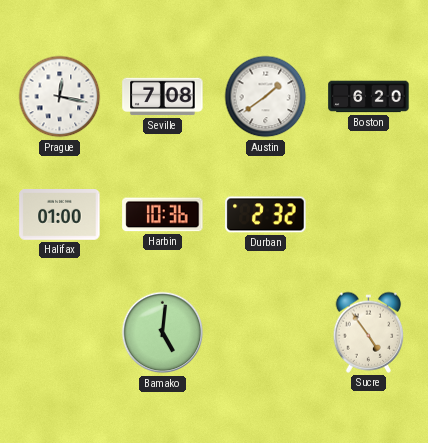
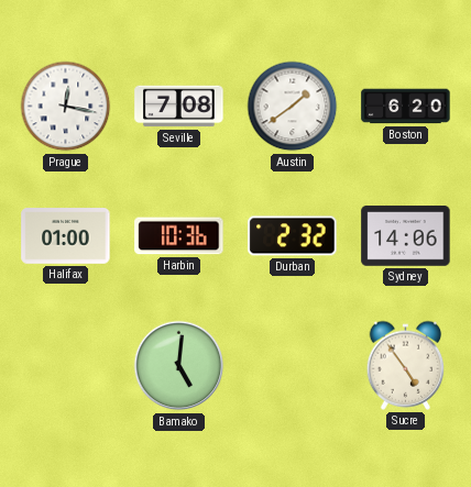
Sydney: none -> 14:06 (406, 236)
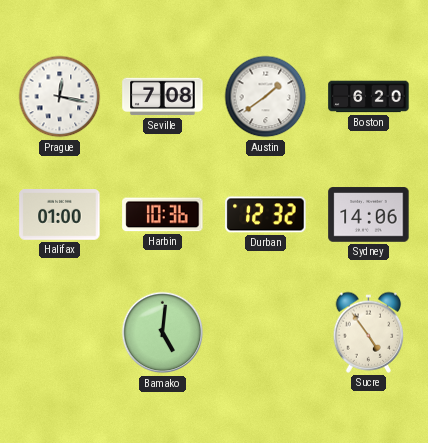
Durban: 2:32 -> 12:32 (266, 215)
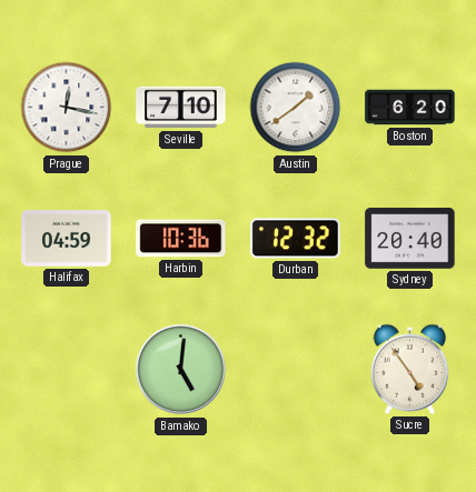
Seville: 7:08 -> 7:10 (181, 108)
Halifax: 01:00 -> 04:59 (67, 239)
Sydney: 14:06 -> 20:40 (410, 239)
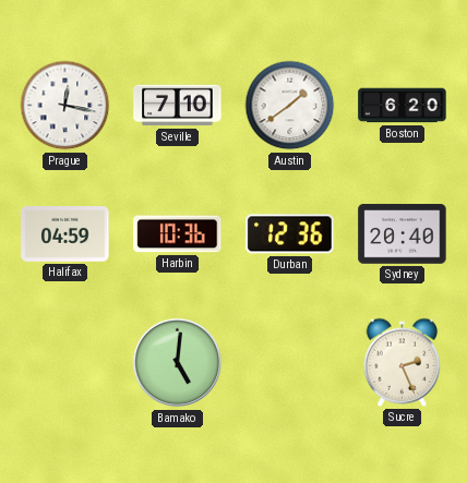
Durban: 12:32 -> 12:36 (290, 234)
Sucre: 4:54 -> 2:26 (403, 362)
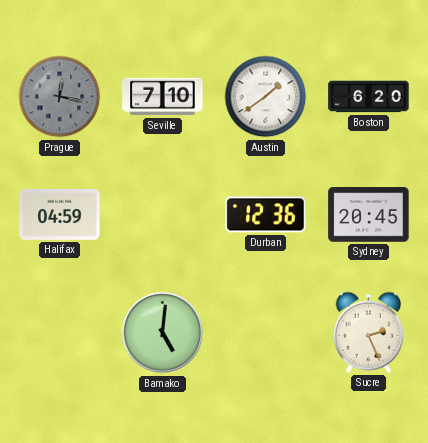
Prague dial: white -> grey (60, 97)
Harbin: 10:36 -> none (178, 234)
Sydney: 20:40 -> 20:45 (369, 215)
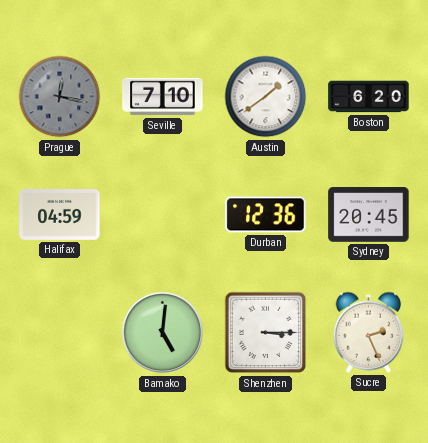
Shenzhen: none -> 3:15 (266, 333)
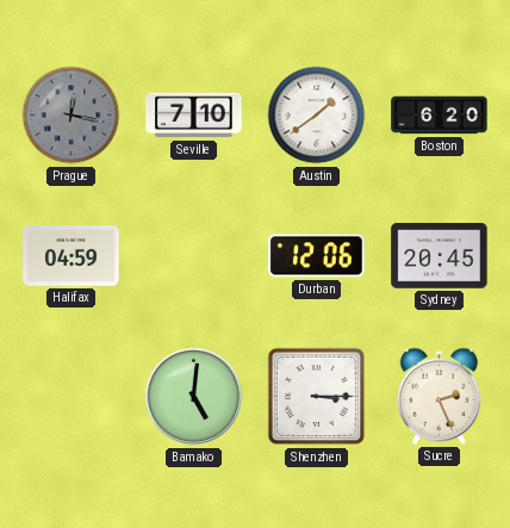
Durban: 12:36 -> 12:06 (317, 256)
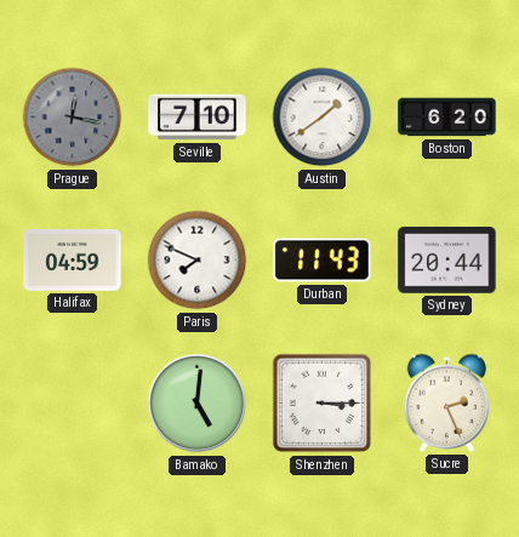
Paris: none -> 7:49 (198, 261)
Durban: 12:06 -> 11:43 (323, 261)
Sydney: 20:45 -> 20:44 (447, 261)
